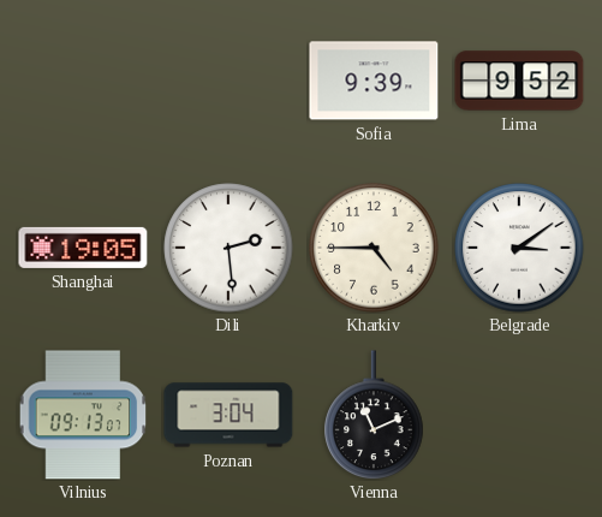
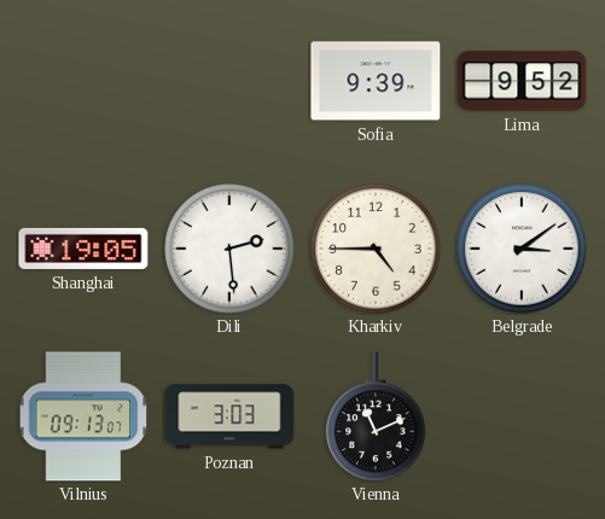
Poznan: 3:04 -> 3:03 (229, 416)
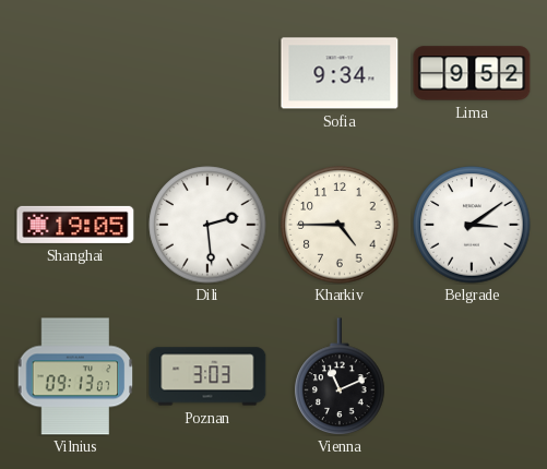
Sofia: 9:39 -> 9:34 (340, 73)
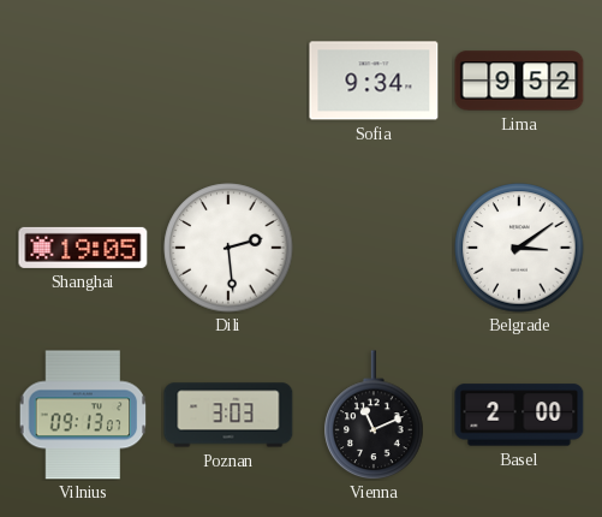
Kharkiv: 4:45 -> none (340, 225)
Basel: none -> 2:00 (519, 415)
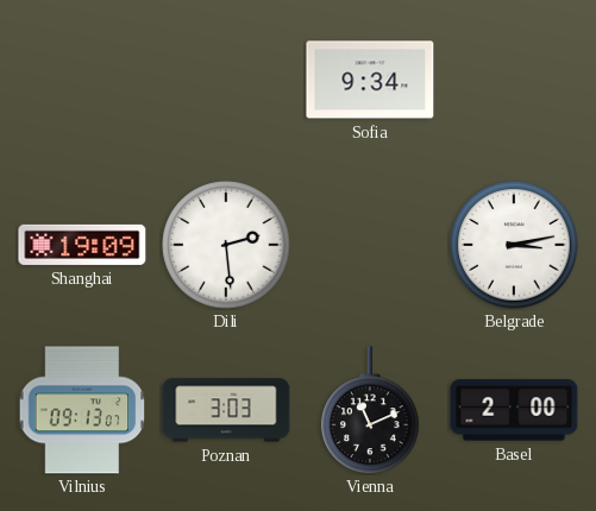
Lima: 9:52 -> none (519, 81)
Shanghai: 19:05 -> 19:09 (82, 245)
Belgrade: 3:09 -> 3:13 (514, 245)
